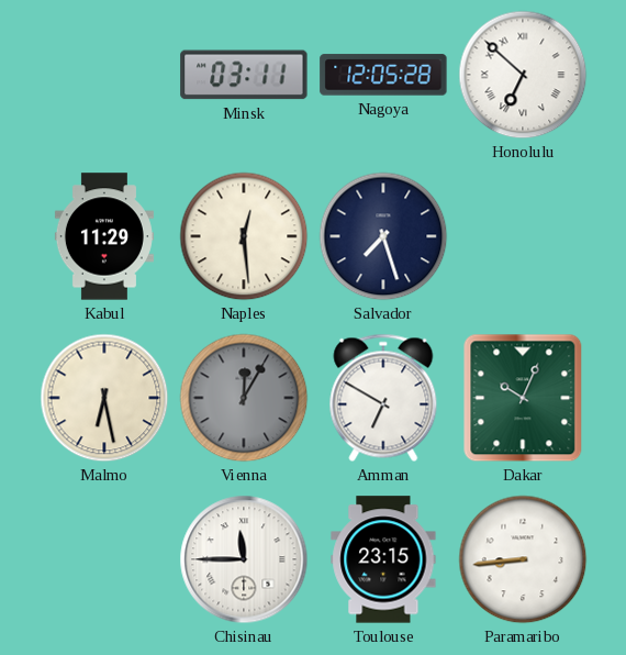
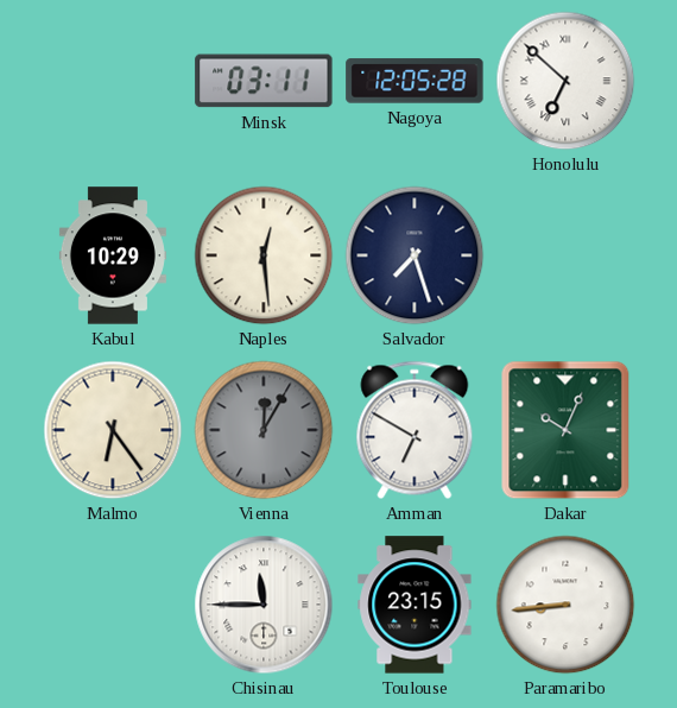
Kabul: 11:29 -> 10:29 (113, 255)
Malmo: 6:28 -> 6:24 (113, 430)
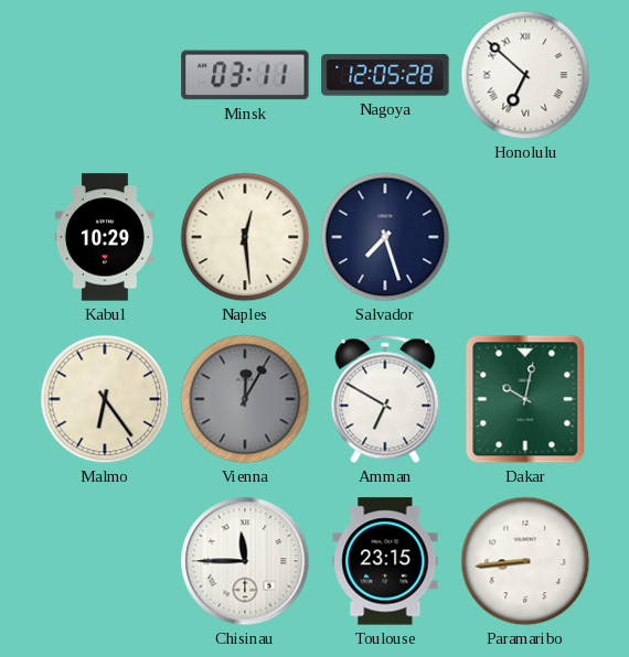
Dakar: 10:04 -> 10:02 (525, 399)
